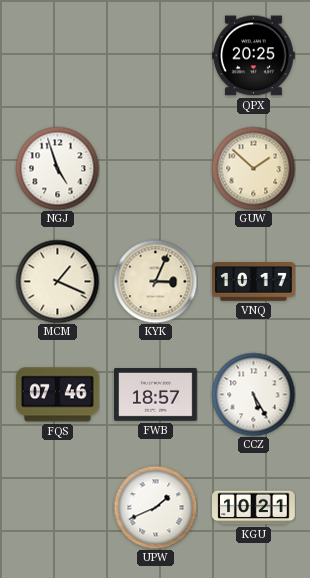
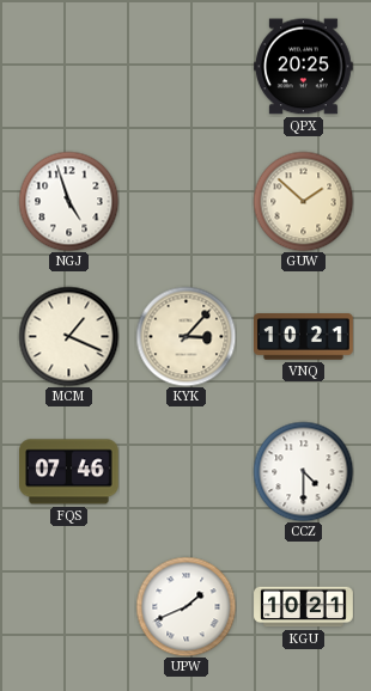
KYK: 3:04 -> 3:07 (185, 336)
VNQ: 10:17 -> 10:21 (304, 337)
FWB: 18:57 -> none (156, 395)
CCZ: 5:25 -> 4:30 (303, 471)
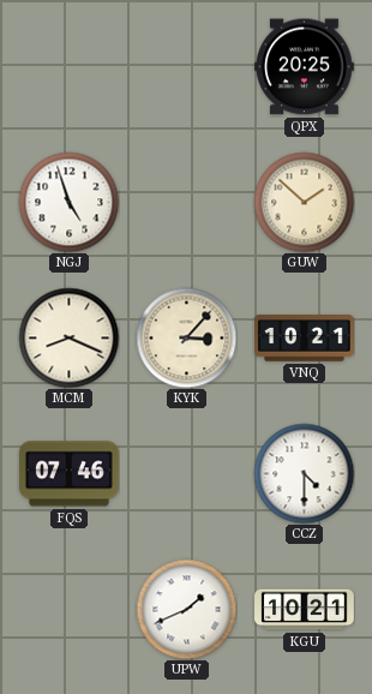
MCM: 1:19 -> 8:19 (68, 337)
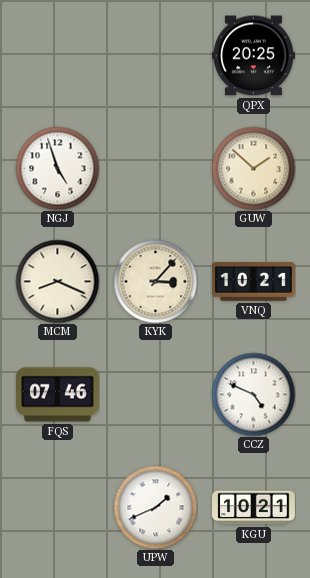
CCZ: 4:30 -> 4:49 (253, 394)
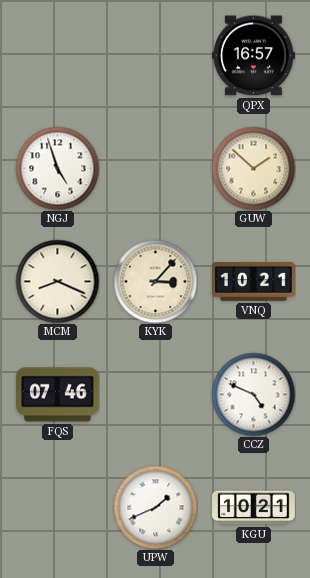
QPX: 20:25 -> 16:57 (254, 56)
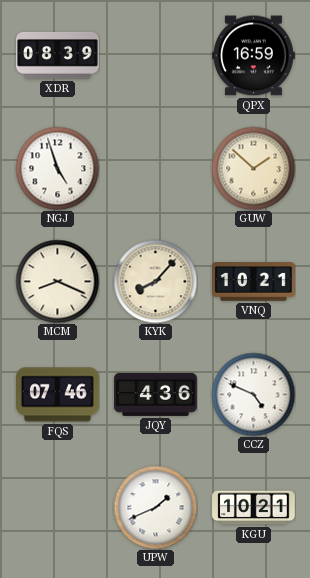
XDR: none -> 08:39 (58, 56)
QPX: 16:57 -> 16:59 (254, 56)
KYK: 3:07 -> 8:07 (155, 281)
JQY: none -> 4:36 (156, 394)
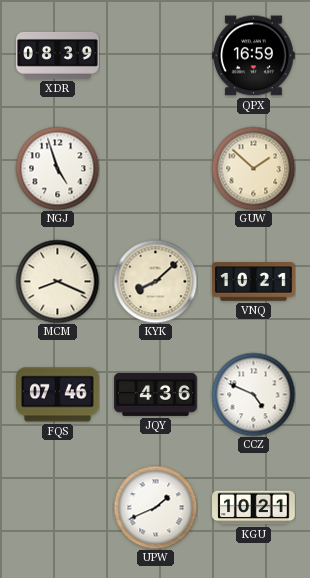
KYK: 8:07 -> 8:08 (155, 281)
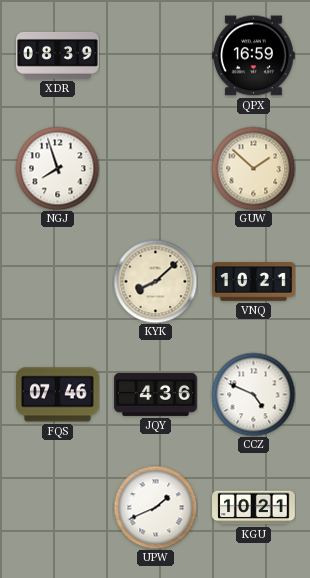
NGJ: 4:57 -> 7:57 (57, 168)
MCM: 8:19 -> none (57, 281)
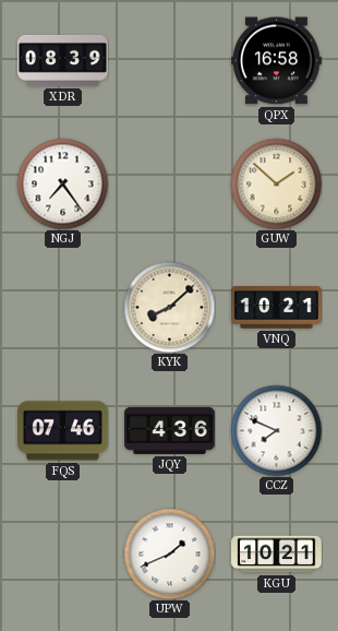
QPX: 16:59 -> 16:58 (277, 61)
NGJ: 7:57 -> 7:24 (62, 183)
CCZ: 4:49 -> 7:49 (276, 430)
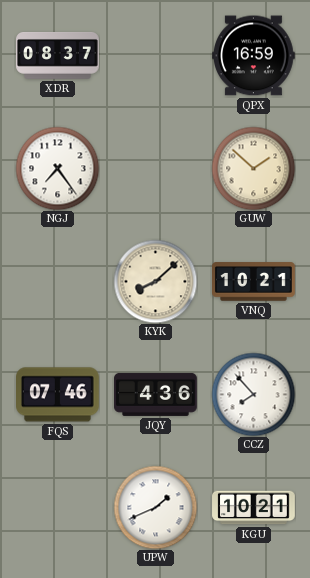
XDR: 08:39 -> 08:37 (58, 56)
QPX: 16:58 -> 16:59 (254, 56)
CCZ: 7:49 -> 7:53 (253, 394)
